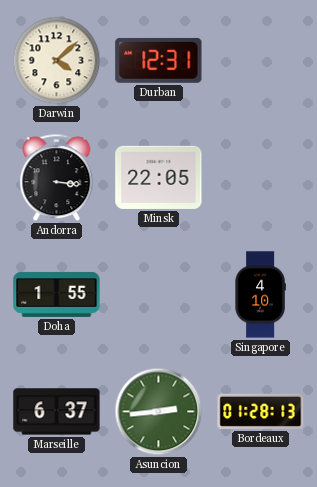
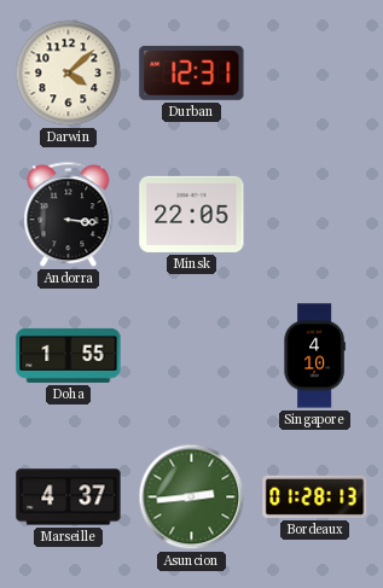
Marseille: 6:37 -> 4:37 (69, 497)
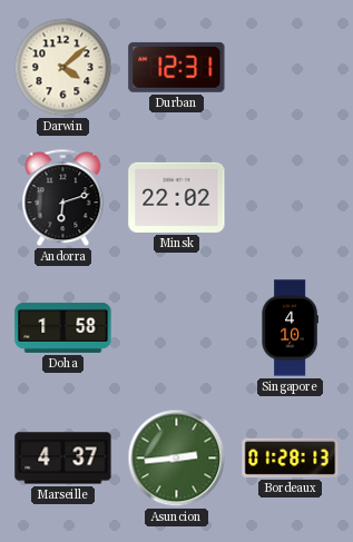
Andorra: 3:16 -> 6:12 (63, 198)
Minsk: 22:05 -> 22:02 (177, 197)
Doha: 1:55 -> 1:58 (63, 327)
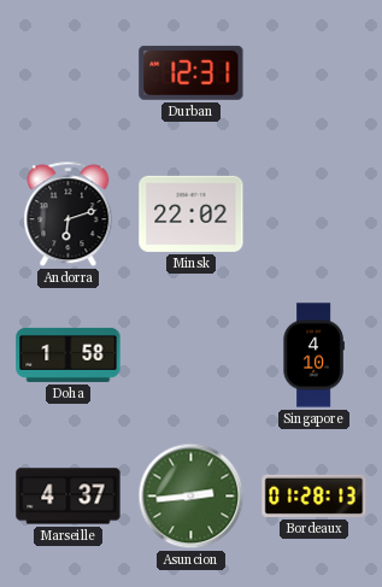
Darwin: 4:08 -> none (63, 68)
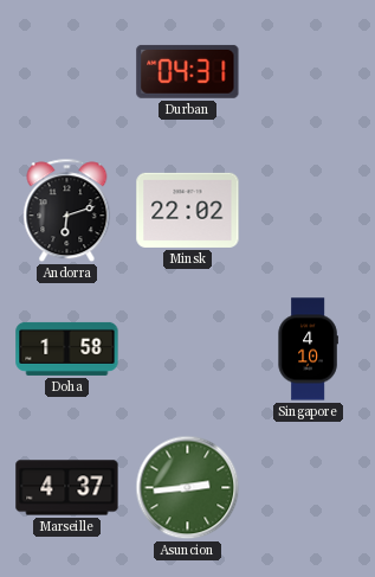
Durban: 12:31 -> 04:31 (188, 71)
Bordeaux: 01:28 -> none (315, 495)
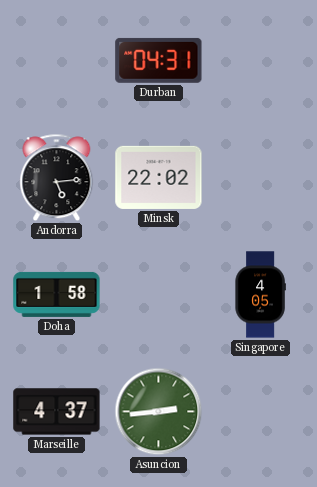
Andorra: 6:12 -> 5:14 (57, 178)
Singapore: 4:10 -> 4:05 (260, 295)
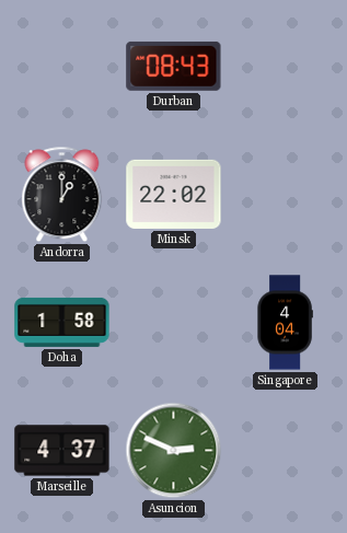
Durban: 04:31 -> 08:43 (174, 66)
Andorra: 5:14 -> 1:00 (62, 195)
Singapore: 4:05 -> 4:04 (285, 323)
Asuncion: 2:44 -> 2:49 (174, 451)
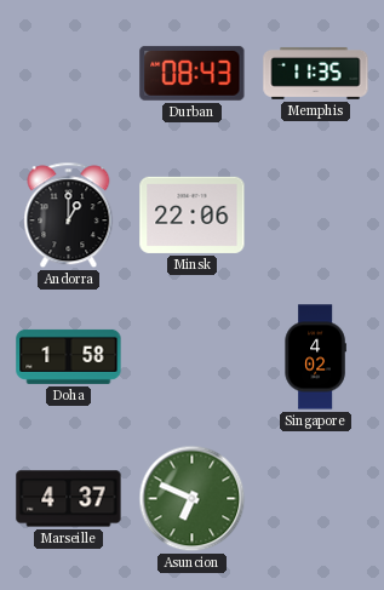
Memphis: none -> 11:35 (316, 73)
Minsk: 22:02 -> 22:06 (193, 214)
Singapore: 4:04 -> 4:02 (315, 357)
Asuncion: 2:49 -> 6:49 (193, 499)
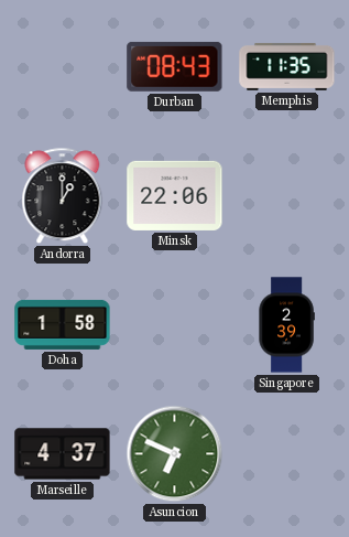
Singapore: 4:02 -> 2:39 (286, 325)
